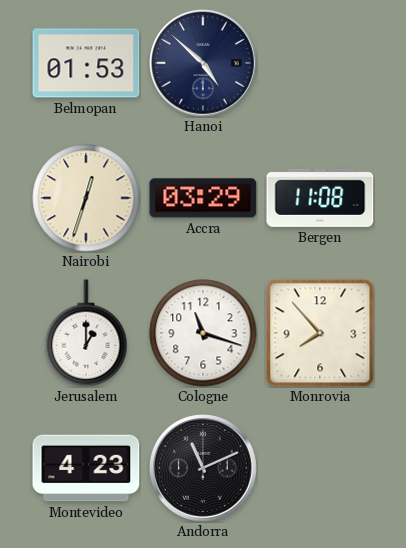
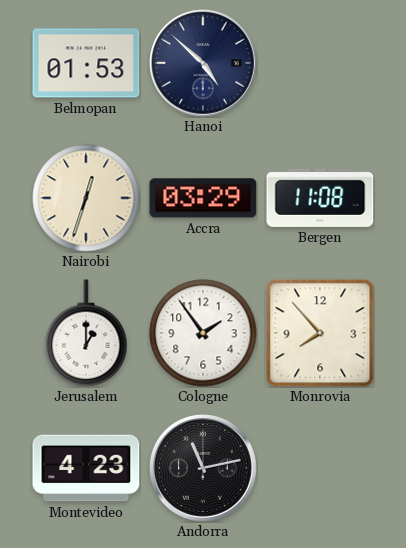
Cologne: 11:18 -> 1:54 (203, 333)
Andorra: 11:11 -> 11:13 (204, 469)
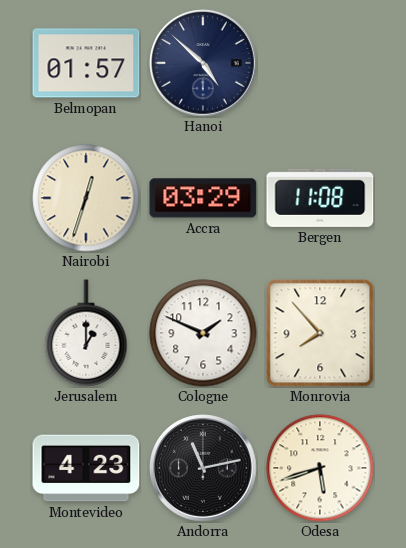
Belmopan: 01:53 -> 01:57 (86, 63)
Cologne: 1:54 -> 1:49 (203, 333)
Odesa: none -> 5:42 (320, 468)
